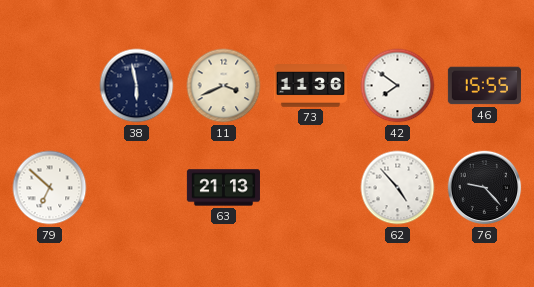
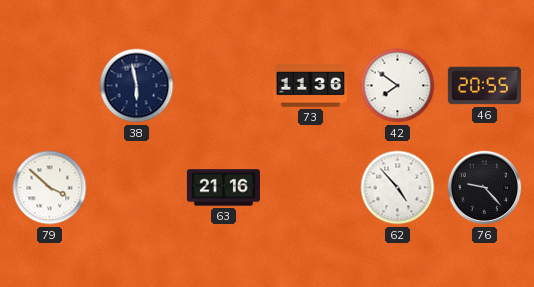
11: 3:41 -> none (224, 86)
46: 15:55 -> 20:55 (484, 86)
79: 6:52 -> 3:52 (50, 188)
63: 21:13 -> 21:16 (223, 188)
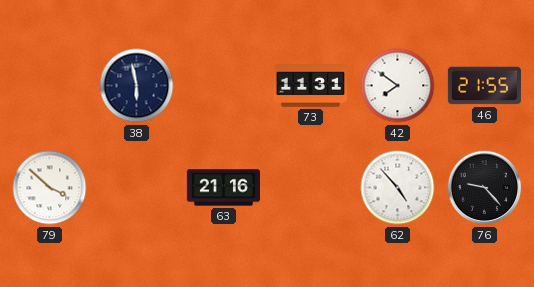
73: 11:36 -> 11:31 (310, 86)
46: 20:55 -> 21:55 (484, 86)
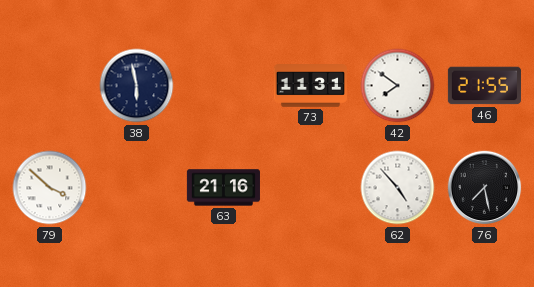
76: 9:23 -> 7:28 (485, 188)
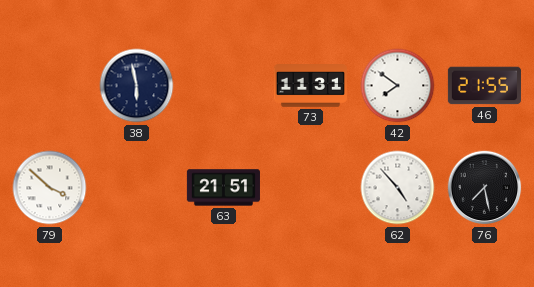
63: 21:16 -> 21:51 (223, 188)
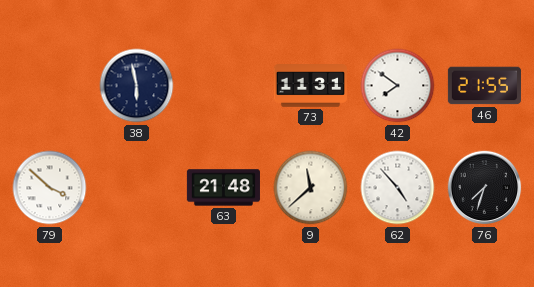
63: 21:51 -> 21:48 (223, 188)
9: none -> 11:38 (311, 188)
76: 7:28 -> 7:33 (485, 188)
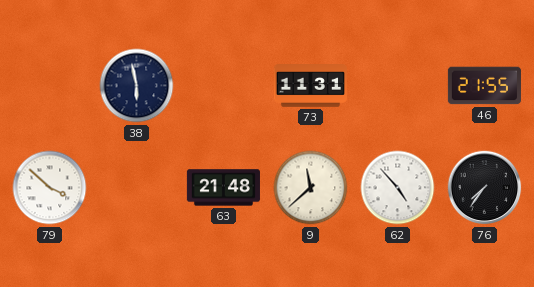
42: 7:51 -> none (398, 86)
76: 7:33 -> 7:36 (485, 188)
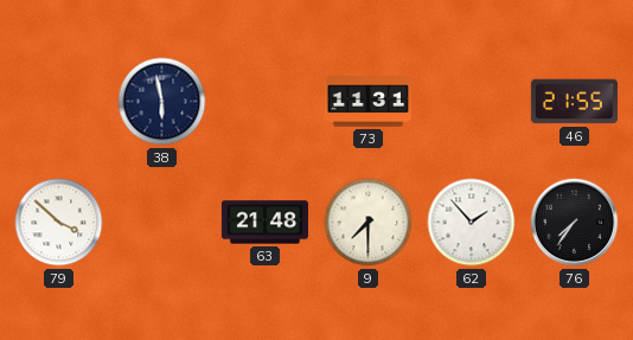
9: 11:38 -> 7:30 (369, 223)
62: 4:53 -> 1:53 (472, 223)
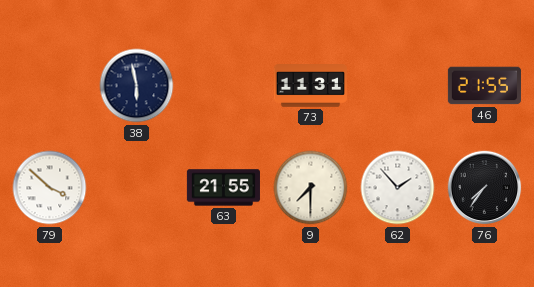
63: 21:48 -> 21:55 (223, 188)
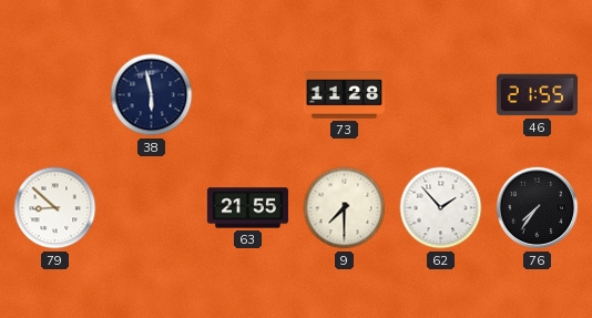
73: 11:31 -> 11:28 (344, 95)
79: 3:52 -> 8:52 (55, 208)
